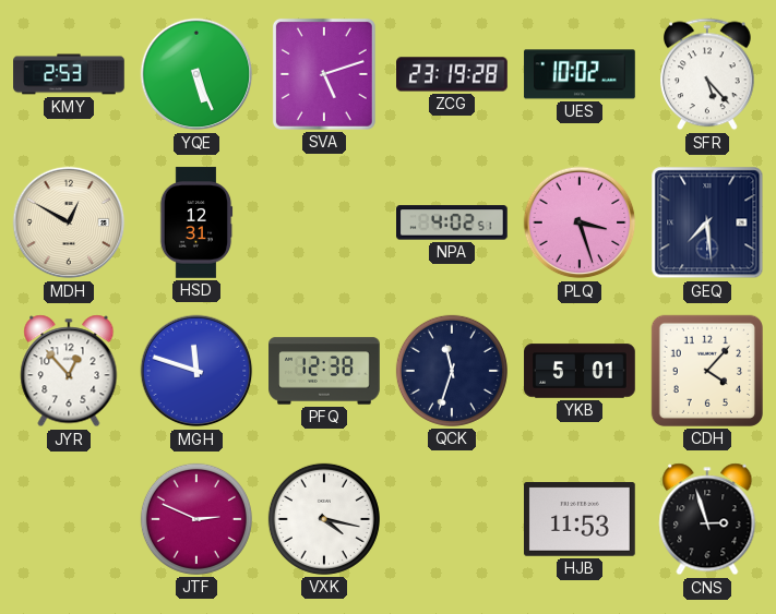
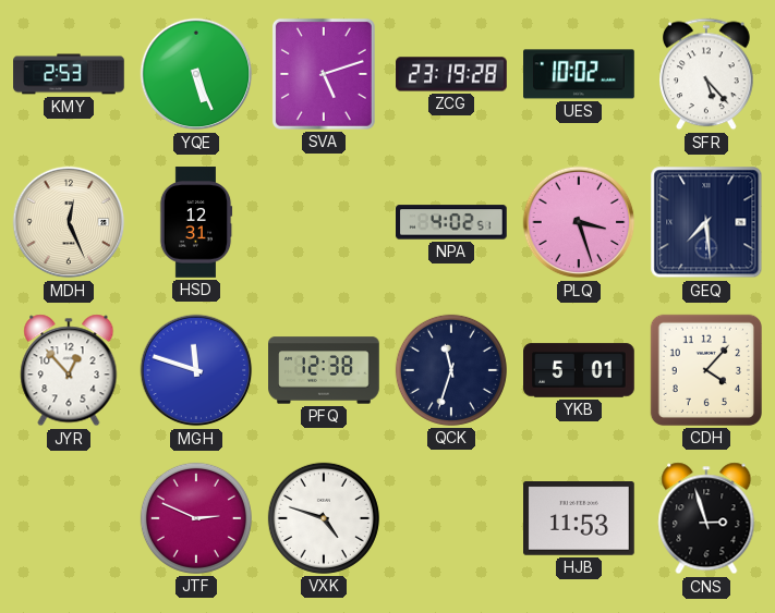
MDH: 12:50 -> 12:26 (69, 222)
VXK: 4:17 -> 4:48 (324, 518)
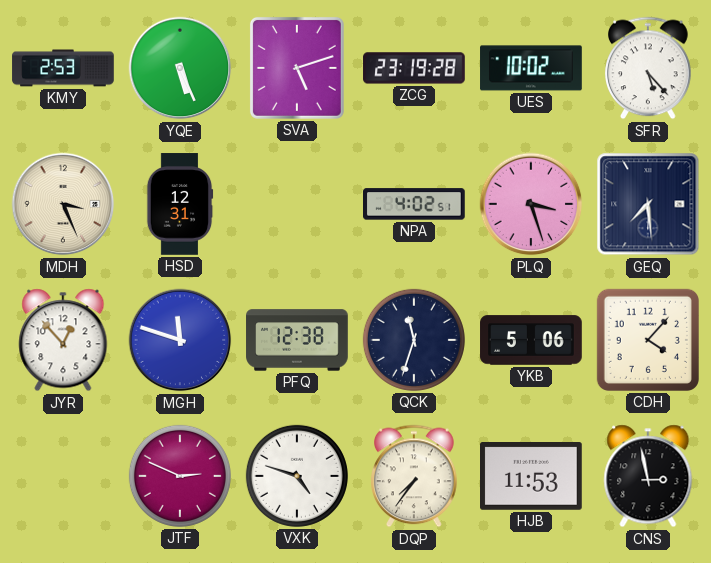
MDH: 12:26 -> 3:26 (63, 204)
YKB: 5:01 -> 5:06 (531, 340)
DQP: none -> 7:36 (415, 476)
CNS: 2:57 -> 2:58 (648, 476)
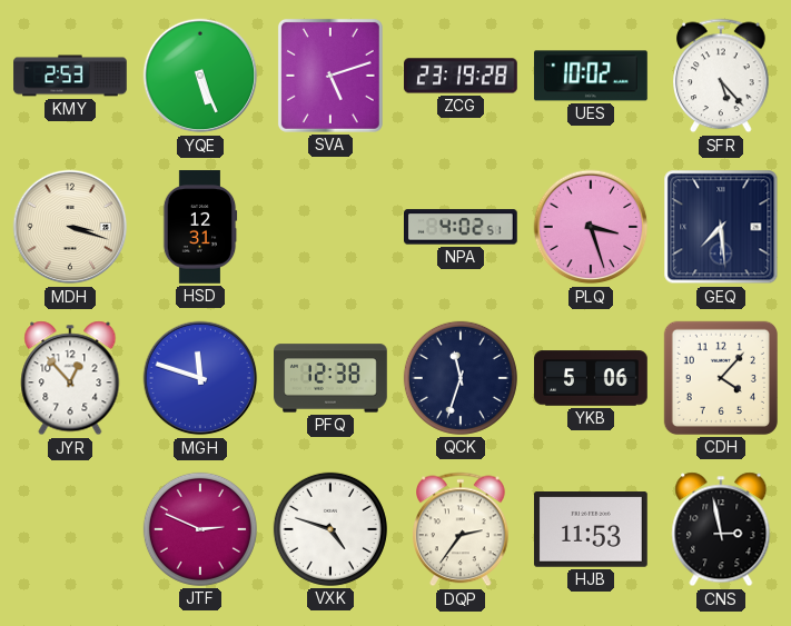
MDH: 3:26 -> 3:18 (70, 227)
DQP: 7:36 -> 2:36 (462, 529)
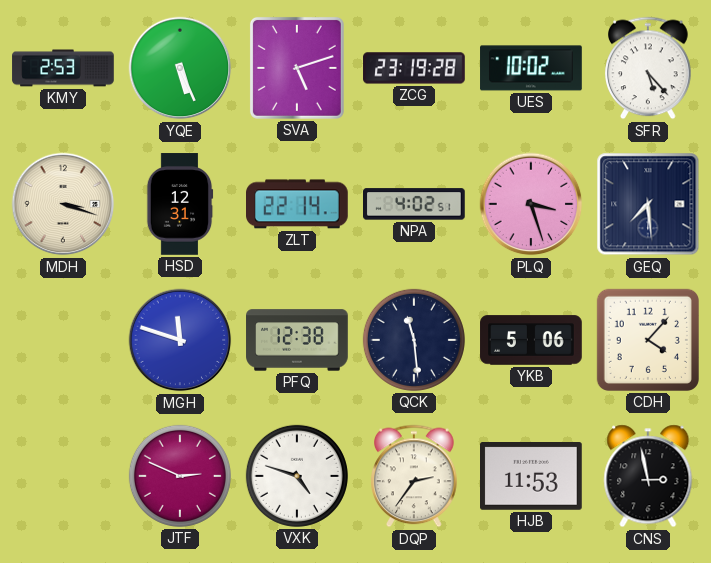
ZLT: none -> 22:14 (298, 204)
JYR: 12:53 -> none (70, 378)
QCK: 11:33 -> 11:29 (414, 340)
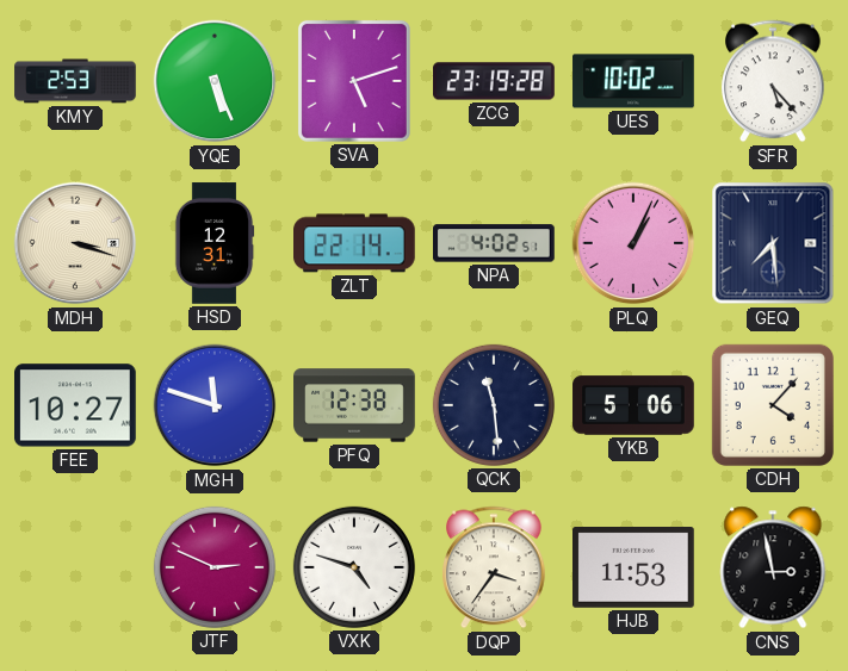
PLQ: 3:27 -> 1:04 (633, 243)
FEE: none -> 10:27 (76, 405)
DQP: 2:36 -> 3:36 (495, 567)
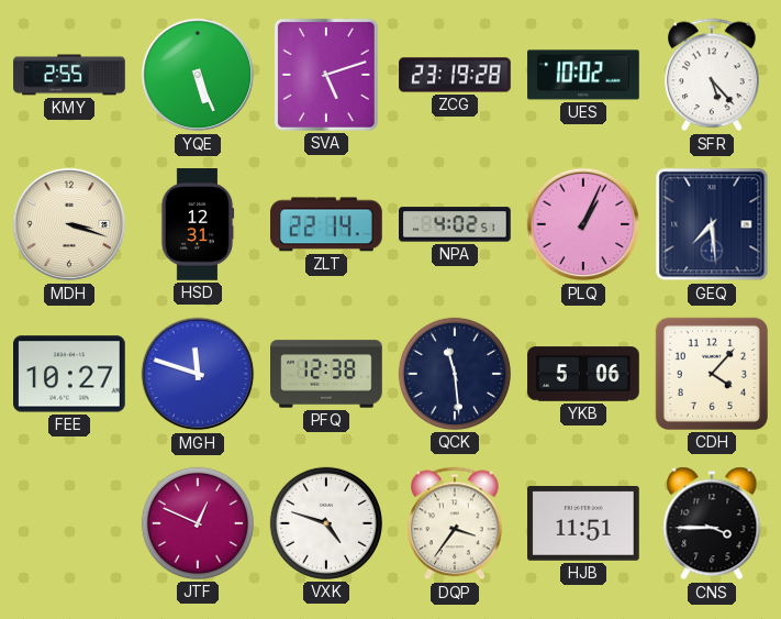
KMY: 2:53 -> 2:55 (69, 75)
JTF: 2:49 -> 12:49 (198, 523)
HJB: 11:53 -> 11:51 (584, 524)
CNS: 2:58 -> 3:45 (712, 523)
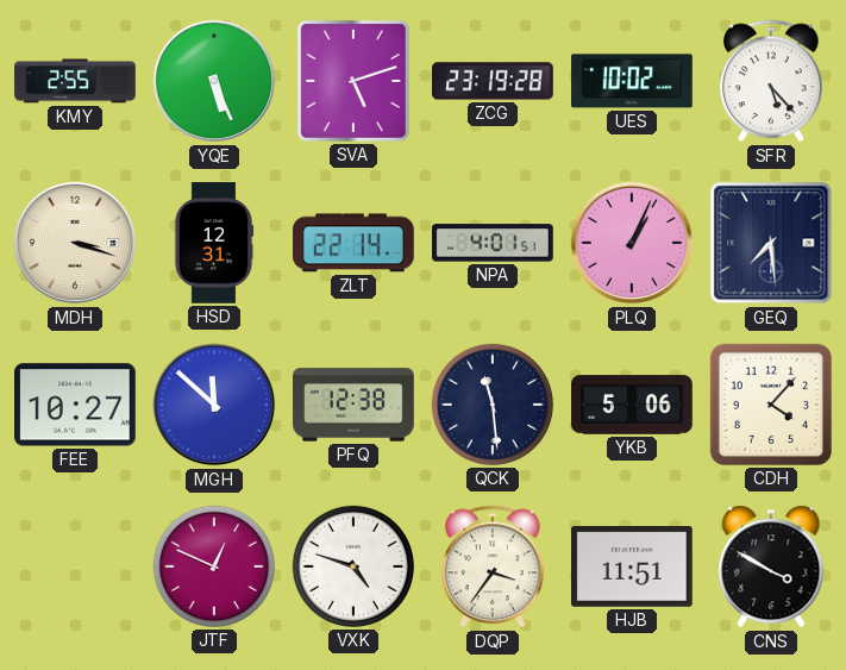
NPA: 4:02 -> 4:01 (494, 243)
MGH: 11:48 -> 11:52 (214, 405)
CNS: 3:45 -> 3:50 (771, 566)
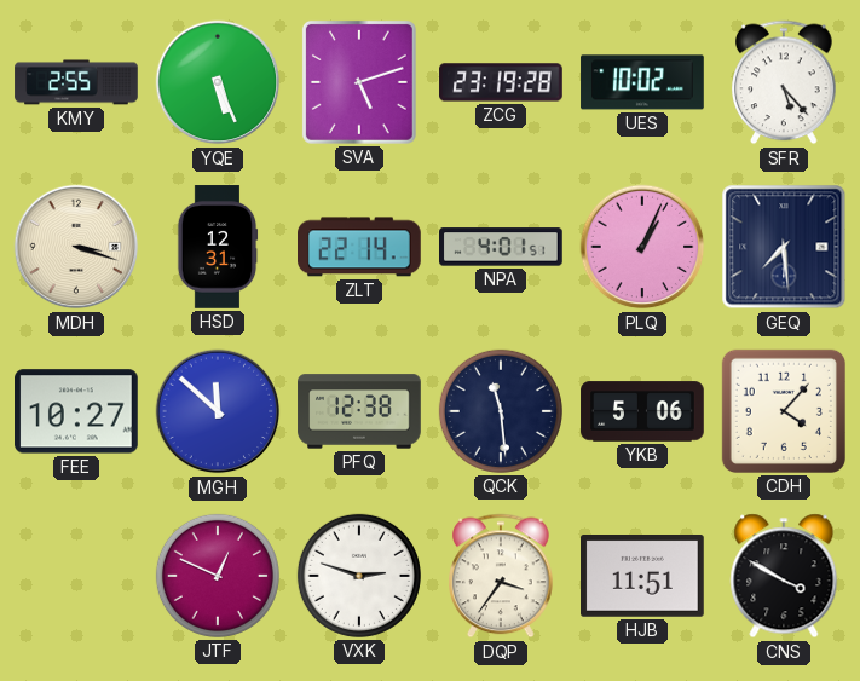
VXK: 4:48 -> 2:48 (359, 576)
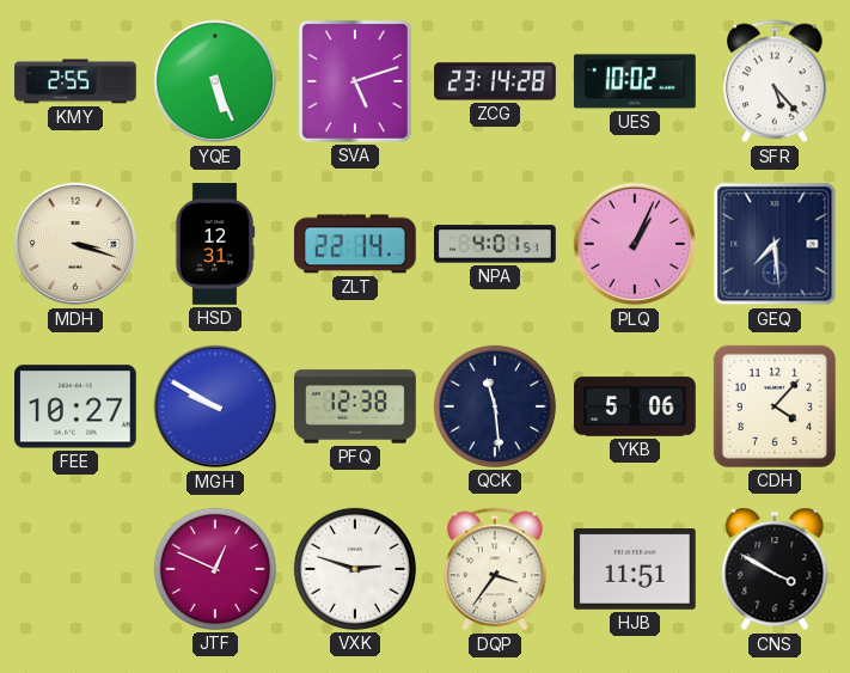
ZCG: 23:19 -> 23:14 (495, 81)
MGH: 11:52 -> 9:50 (215, 406)
